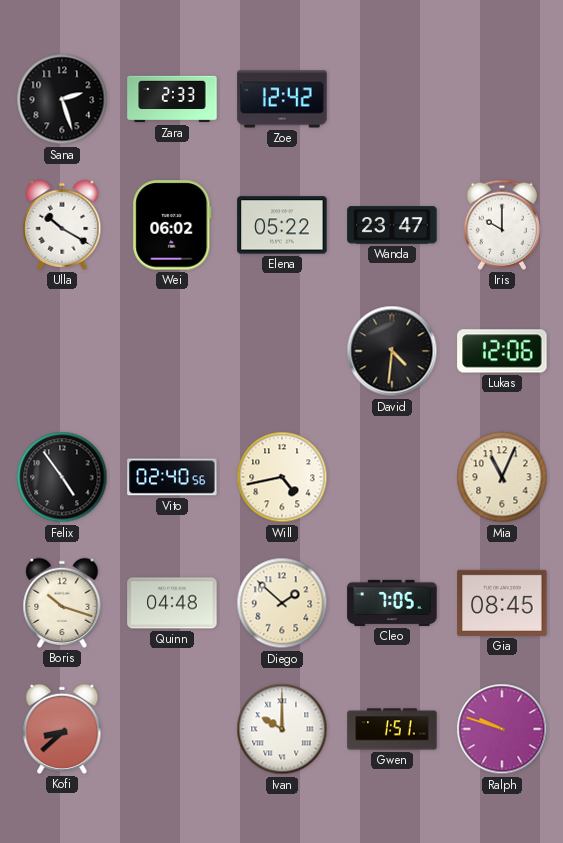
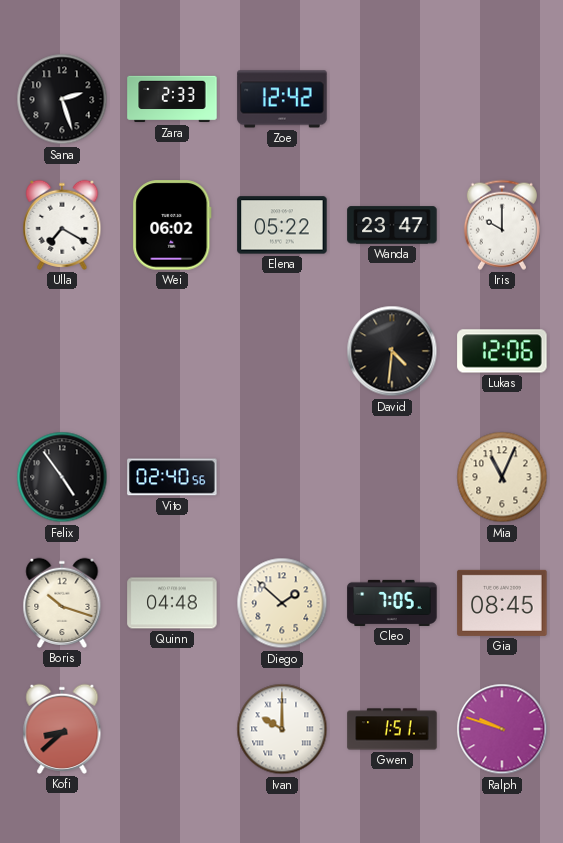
Ulla: 10:20 -> 7:20 (62, 225)
Will: 4:43 -> none (282, 477)
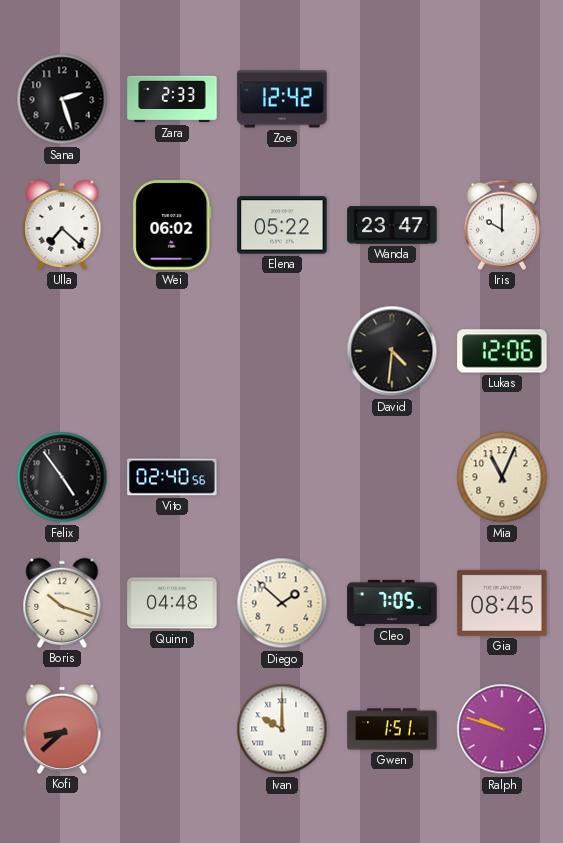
Ulla: 7:20 -> 7:22 (62, 225)
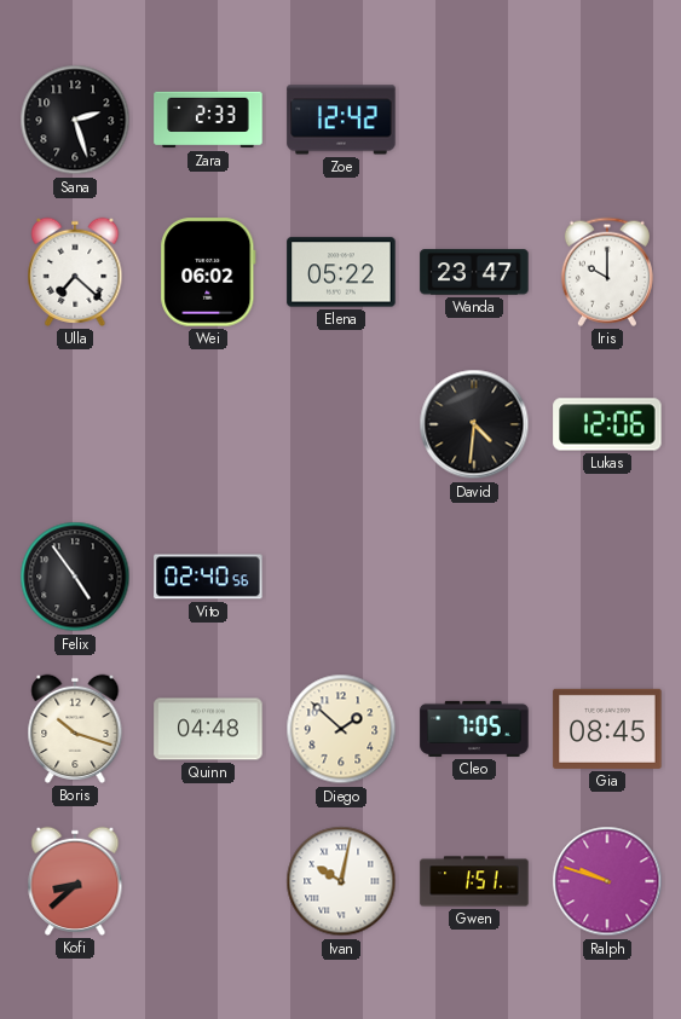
Mia: 11:04 -> none (502, 477)
Ivan: 10:00 -> 10:02 (341, 881)
